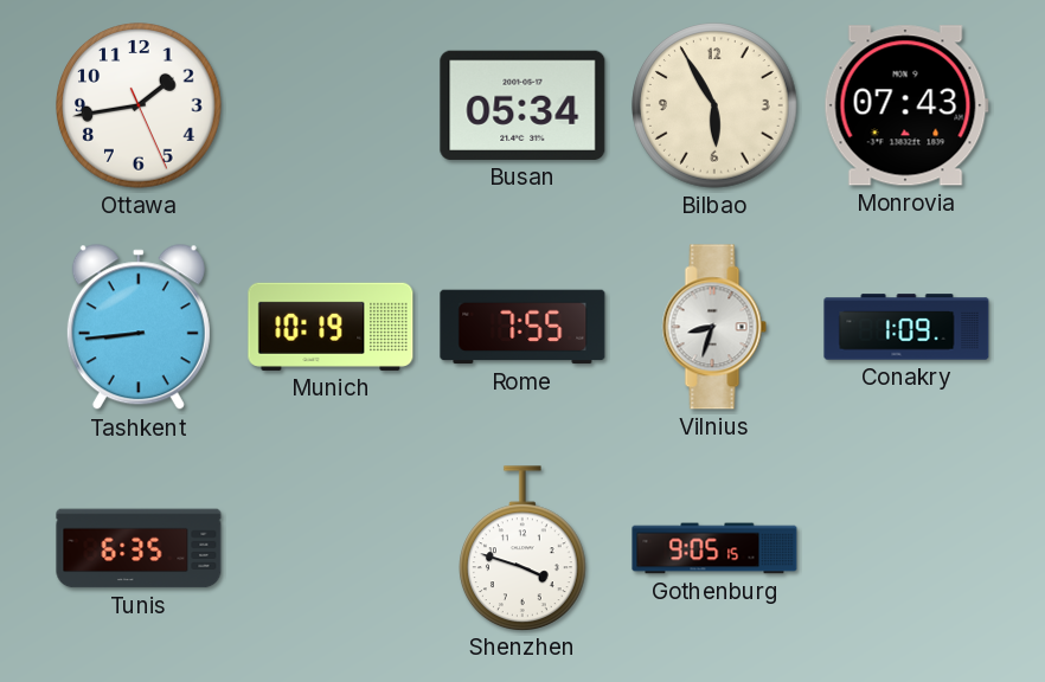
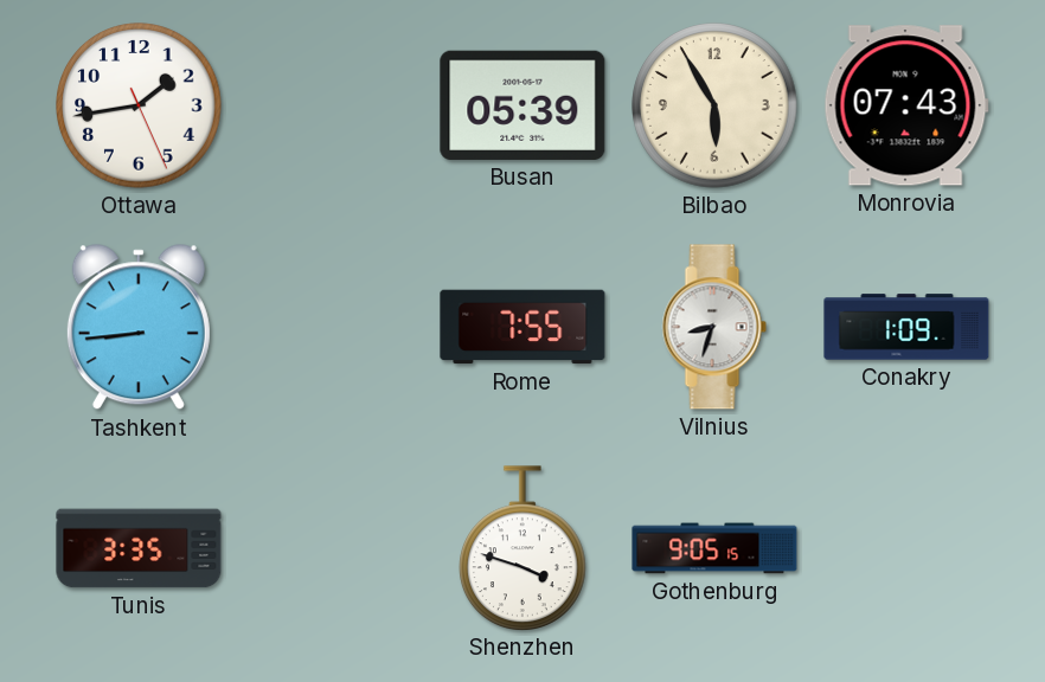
Busan: 05:34 -> 05:39 (522, 105)
Munich: 10:19 -> none (331, 327)
Tunis: 6:35 -> 3:35 (139, 548)
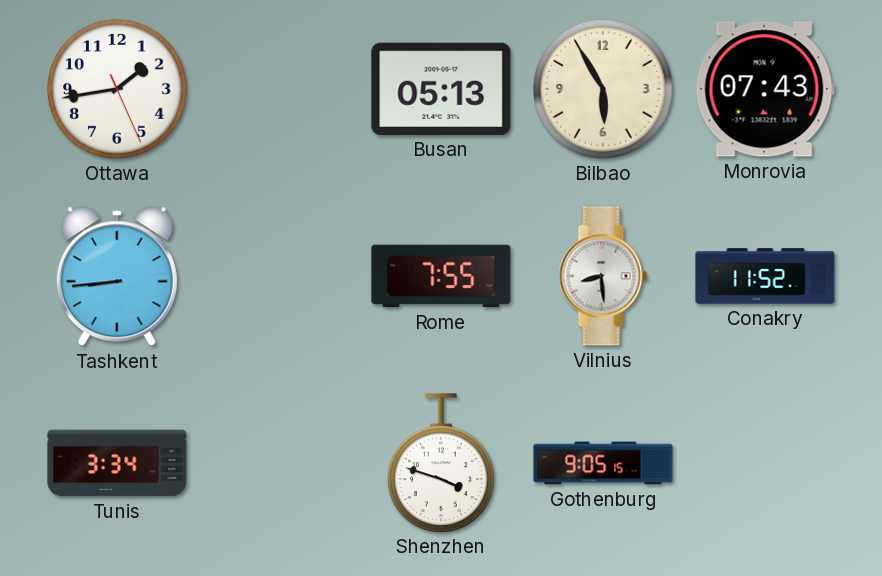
Busan: 05:39 -> 05:13 (441, 89)
Vilnius: 8:33 -> 8:29 (603, 276)
Conakry: 1:09 -> 11:52 (765, 276)
Tunis: 3:35 -> 3:34 (117, 463)
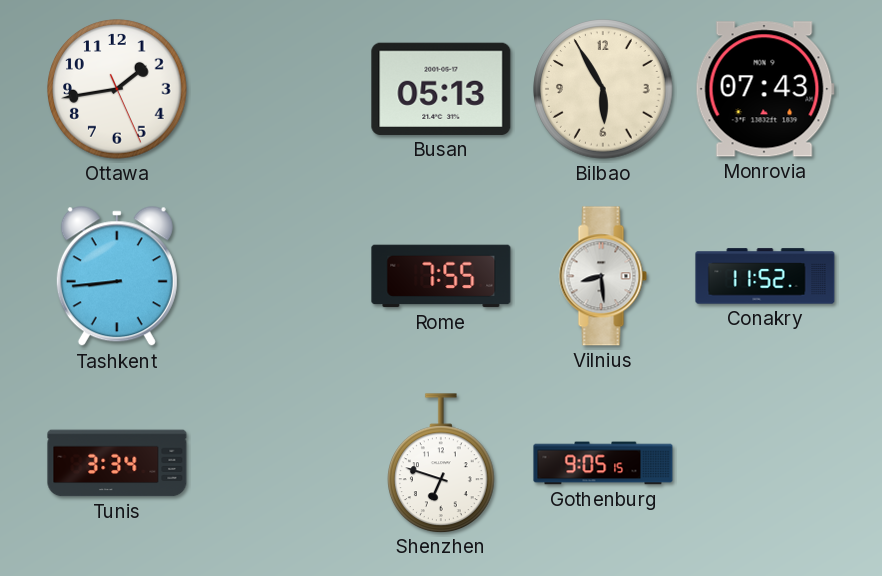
Shenzhen: 3:48 -> 6:48 (442, 463)
